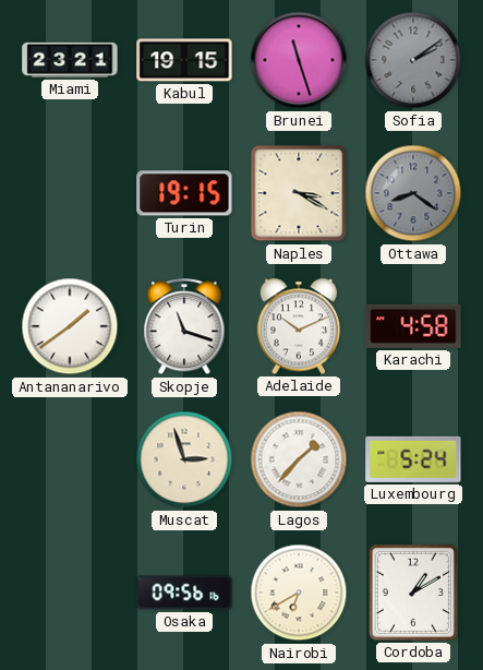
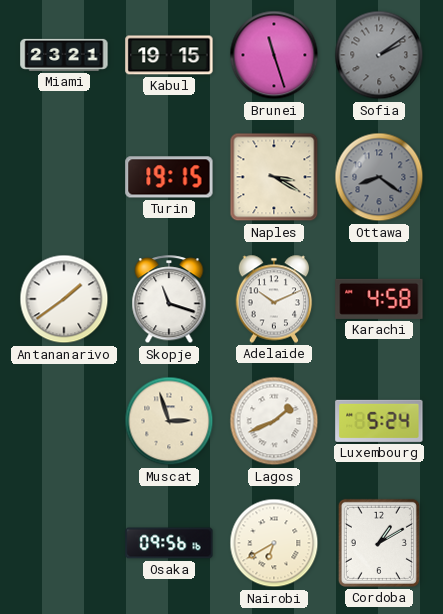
Lagos: 1:37 -> 1:41 (274, 421)
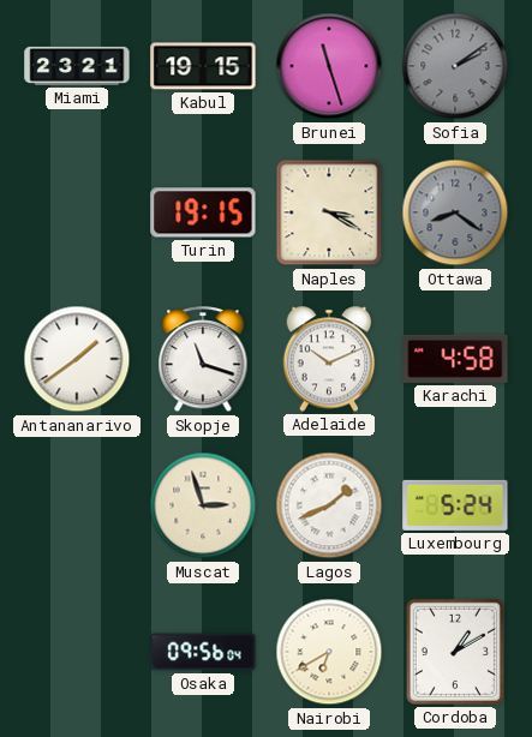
Osaka: 09:56:16 -> 09:56:04 (203, 652)
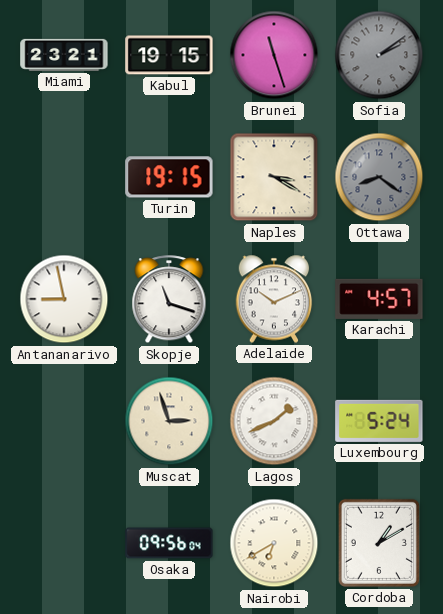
Antananarivo: 1:39 -> 8:58 (64, 299)
Karachi: 4:58 -> 4:57 (379, 299)
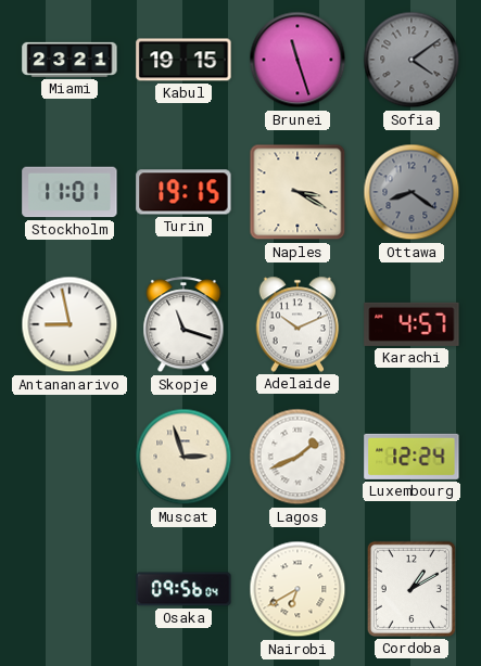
Sofia: 2:09 -> 4:09 (412, 60)
Stockholm: none -> 11:01 (69, 192)
Luxembourg: 5:24 -> 12:24 (412, 457)
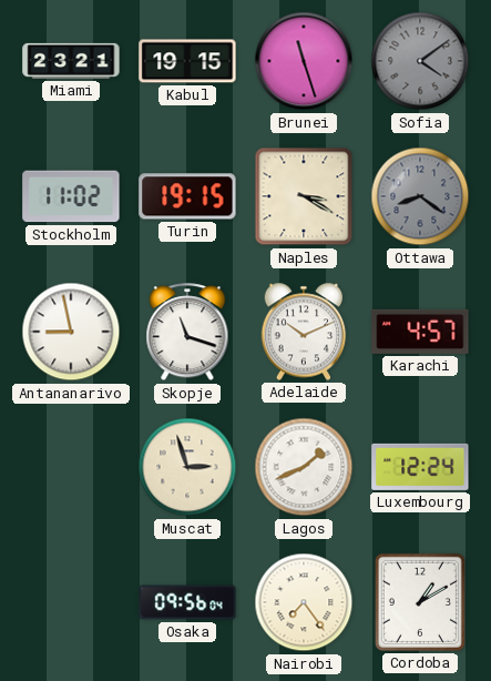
Stockholm: 11:01 -> 11:02 (71, 196)
Nairobi: 6:40 -> 7:24 (304, 602)
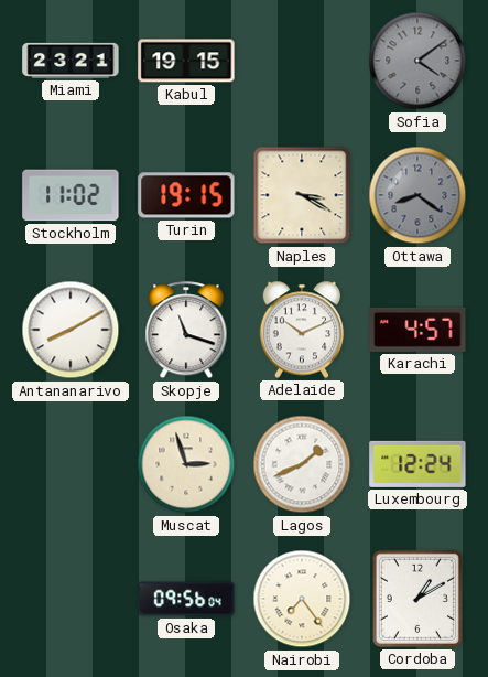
Brunei: 11:27 -> none (304, 61)
Antananarivo: 8:58 -> 8:10 (71, 330)
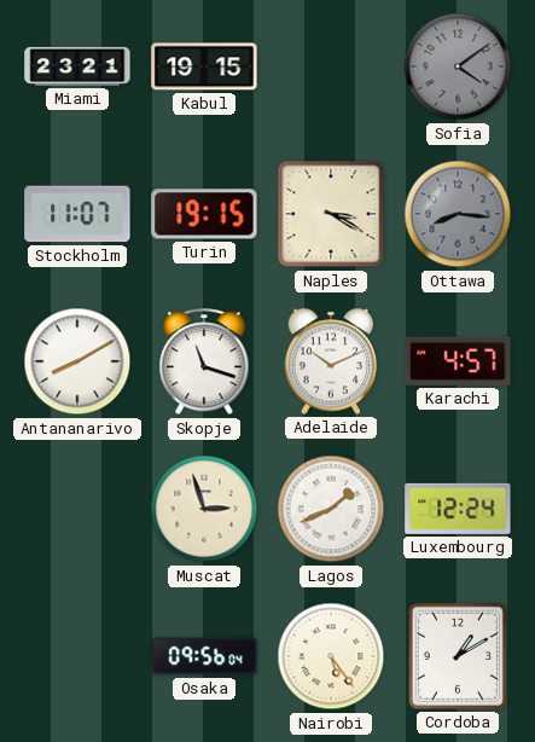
Stockholm: 11:02 -> 11:07 (77, 214)
Ottawa: 8:21 -> 8:16 (458, 214)
Nairobi: 7:24 -> 5:24 (331, 656)
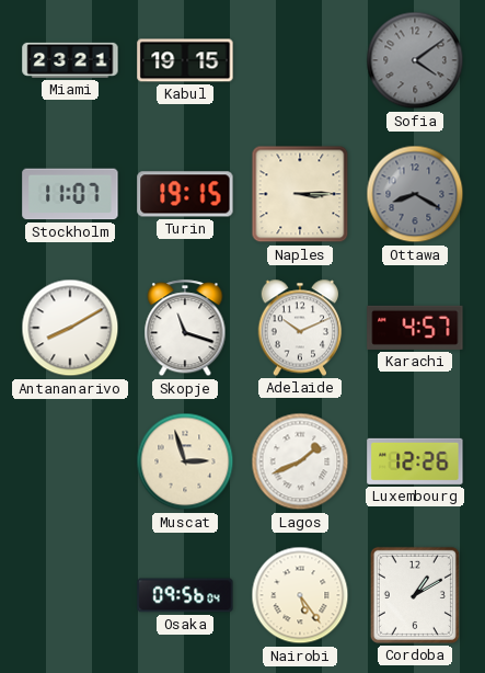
Naples: 3:20 -> 3:15 (300, 194)
Ottawa: 8:16 -> 8:20 (415, 194)
Luxembourg: 12:24 -> 12:26 (415, 461)
